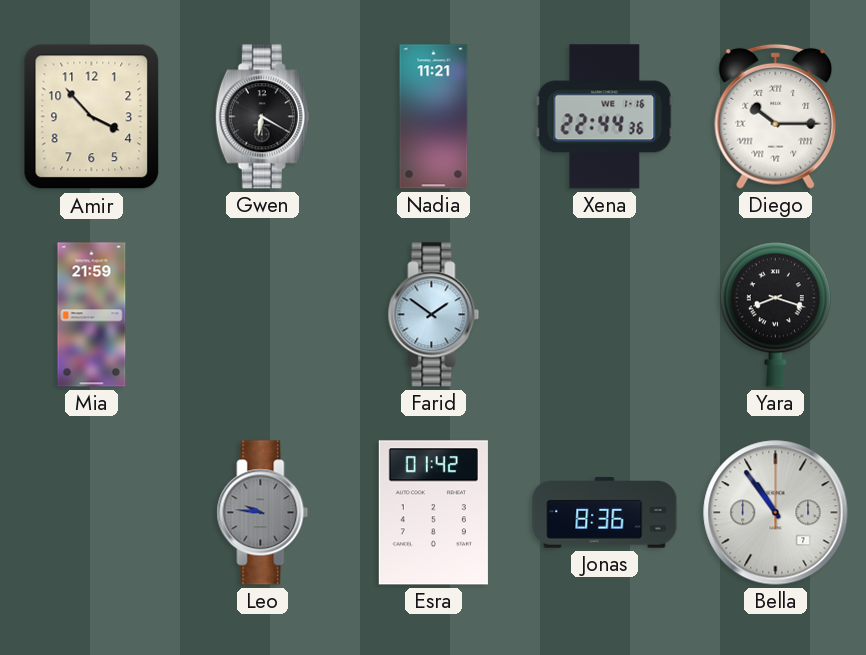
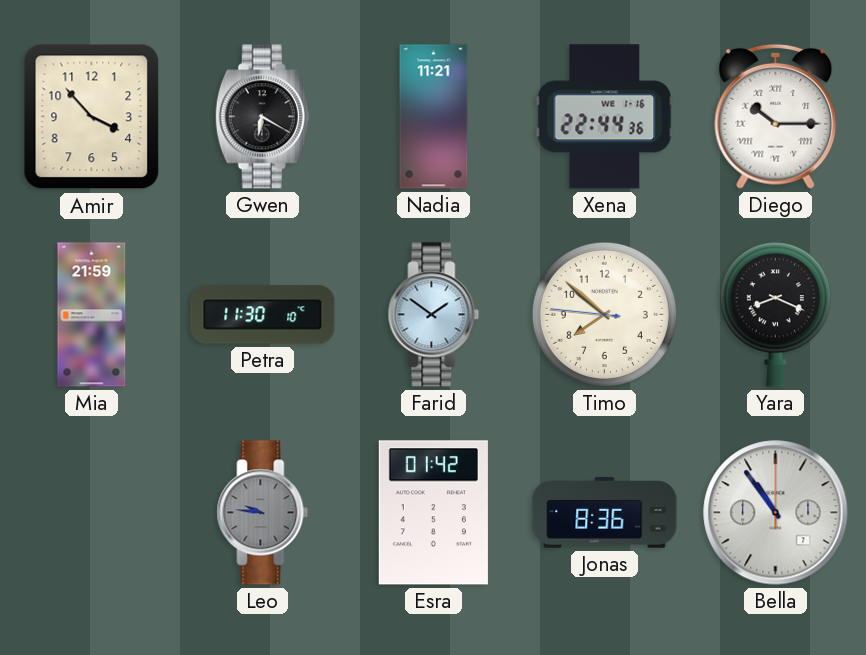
Petra: none -> 11:30 (263, 315)
Timo: none -> 7:51 (604, 314)
Yara: 8:18 -> 8:19 (775, 314)
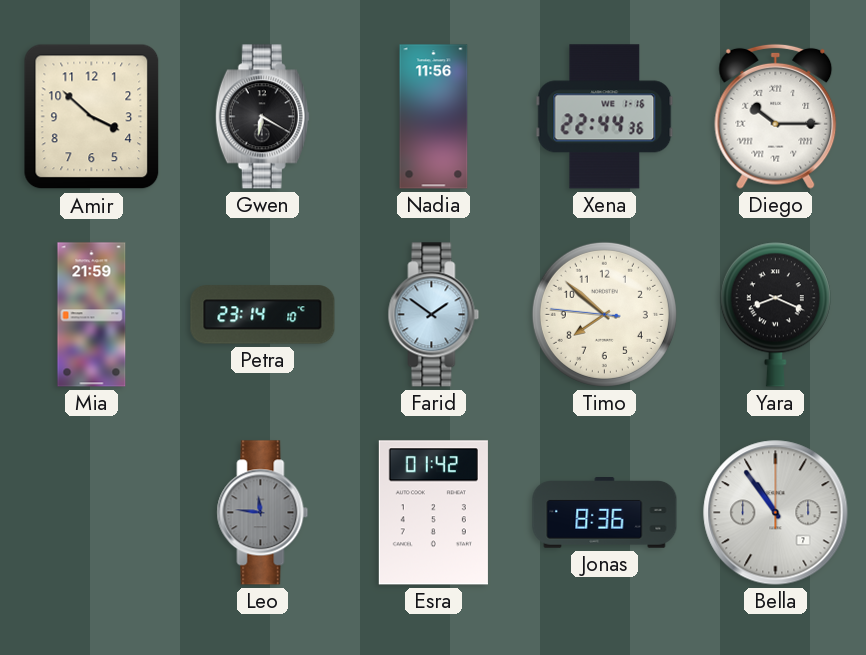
Amir: 3:53 -> 3:52 (92, 117)
Nadia: 11:21 -> 11:56 (434, 117)
Petra: 11:30 -> 23:14 (263, 315)
Leo: 9:46 -> 11:46 (263, 513)
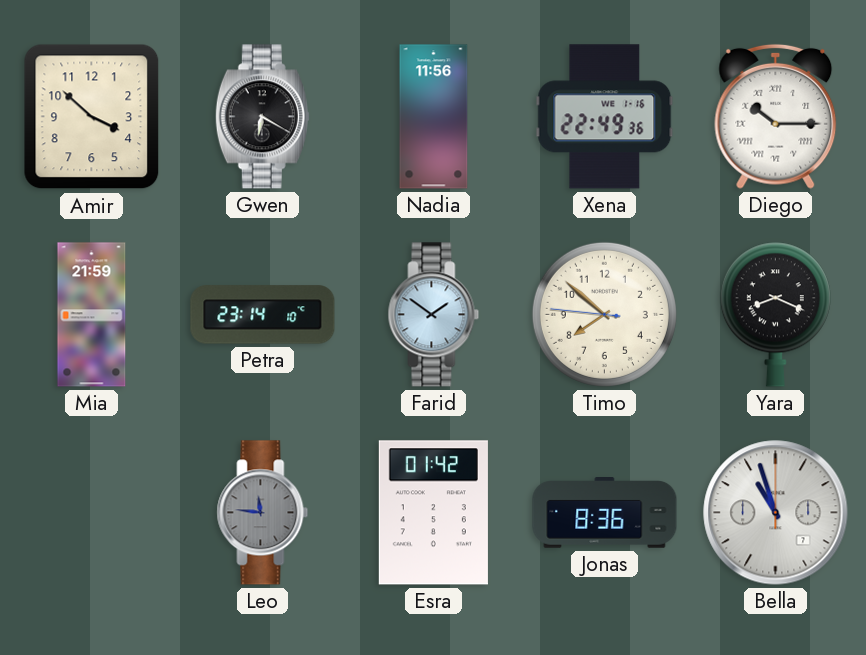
Xena: 22:44 -> 22:49 (605, 117)
Bella: 10:54 -> 10:57 (776, 513)
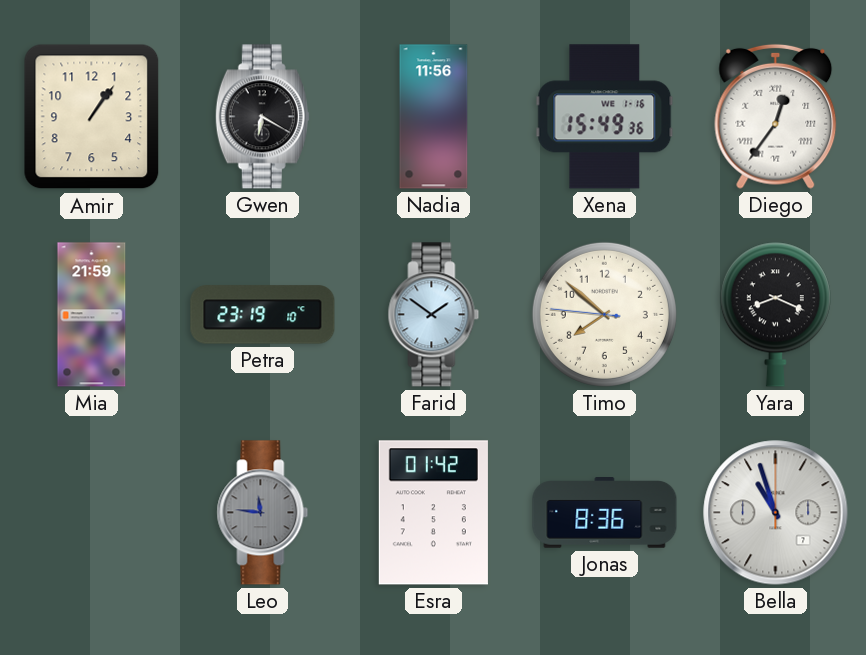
Amir: 3:52 -> 1:06 (92, 117)
Xena: 22:49 -> 15:49 (605, 117)
Diego: 10:15 -> 12:36 (776, 116)
Petra: 23:14 -> 23:19 (263, 315)
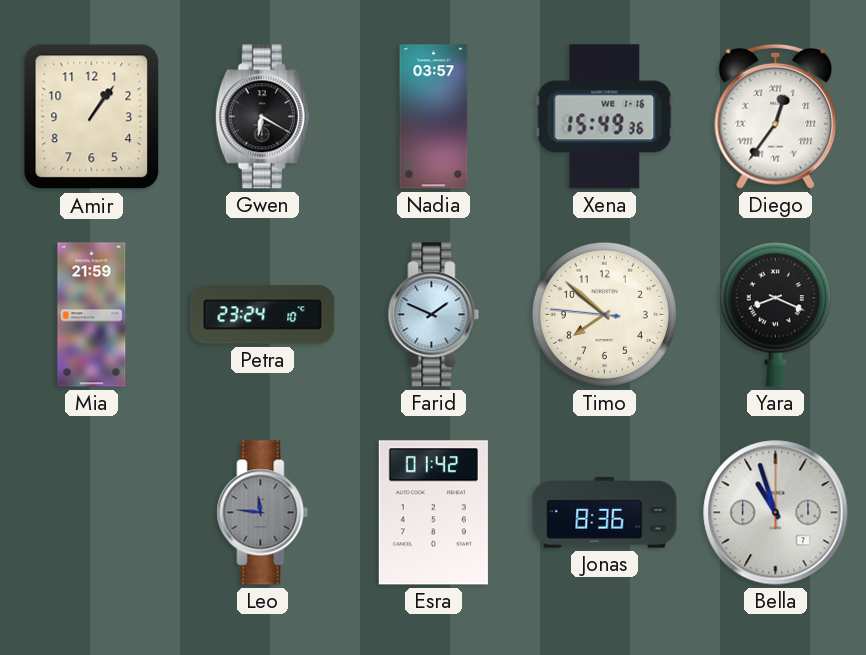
Nadia: 11:56 -> 03:57 (434, 117)
Petra: 23:19 -> 23:24 (263, 315)
Farid: 1:51 -> 1:49 (434, 315)
